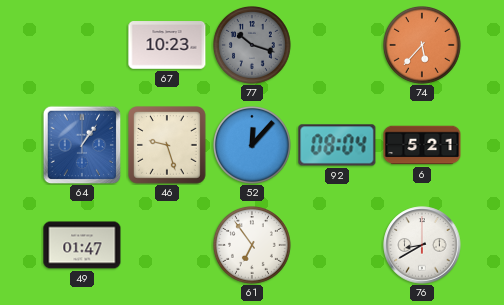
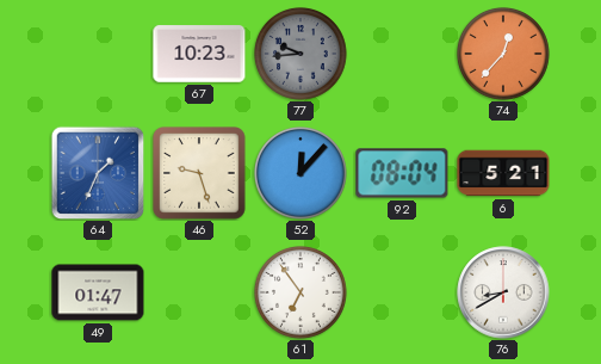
77: 10:18 -> 9:44 (302, 55)
74: 5:37 -> 12:37 (504, 55)
64: 1:06 -> 1:34 (98, 173)
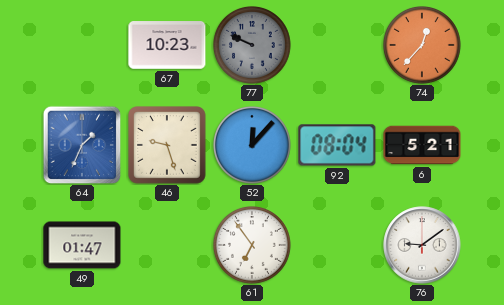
77: 9:44 -> 9:49 (253, 46)
76: 8:40 -> 9:09 (422, 245)
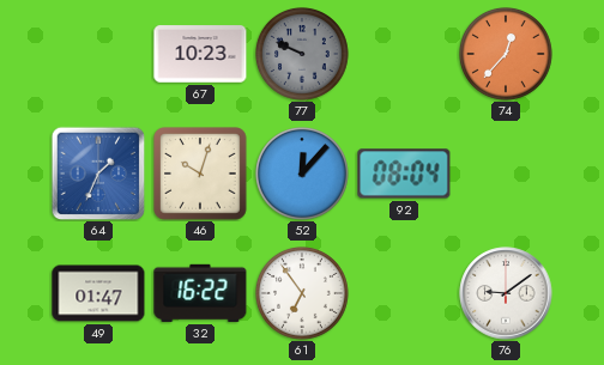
46: 9:27 -> 10:03 (200, 174)
6: 5:21 -> none (422, 145)
32: none -> 16:22 (200, 293)
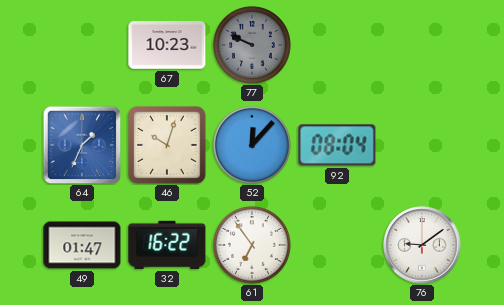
74: 12:37 -> none (507, 55)
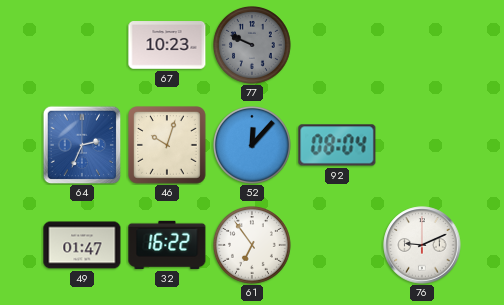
64: 1:34 -> 2:34 (82, 145)
76: 9:09 -> 9:11 (422, 245)
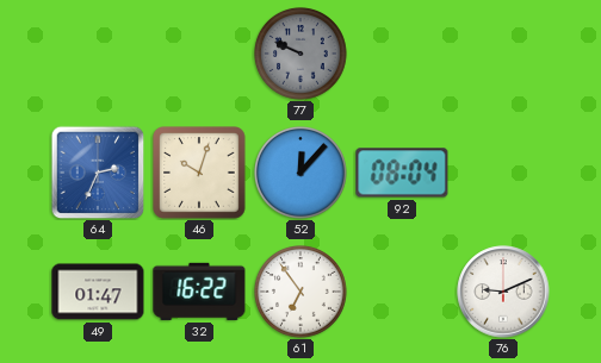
67: 10:23 -> none (167, 45)
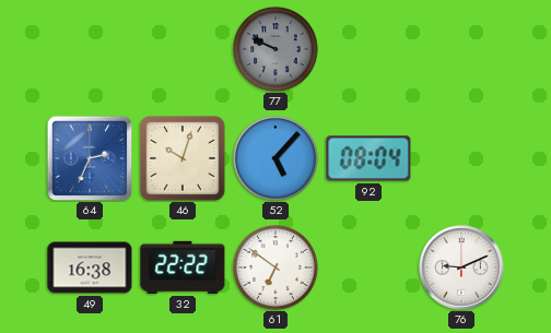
52: 12:07 -> 5:07 (277, 159)
49: 01:47 -> 16:38 (90, 267)
32: 16:22 -> 22:22 (183, 267)
61: 6:54 -> 6:51 (277, 269)
